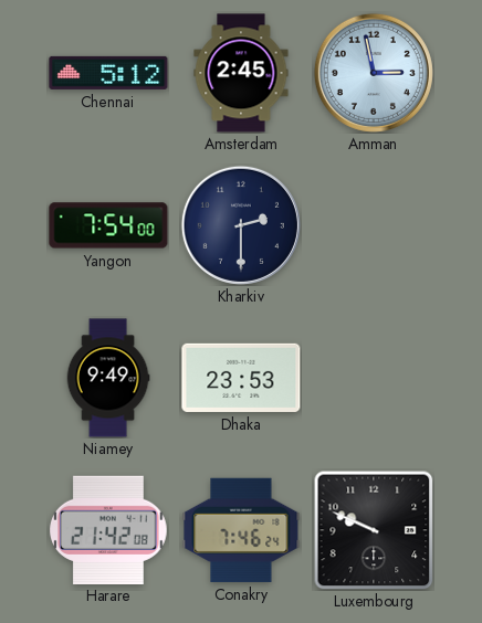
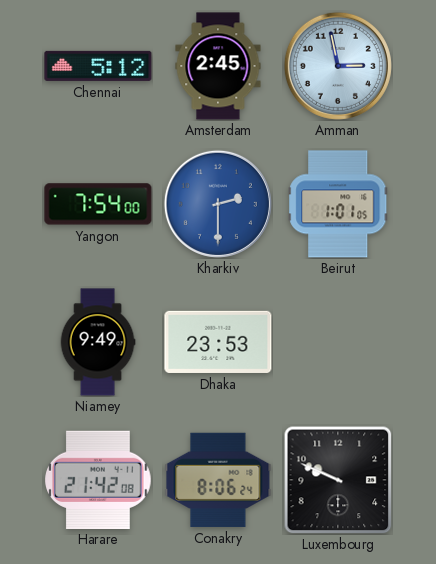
Kharkiv dial: navy -> blue (218, 204)
Beirut: none -> 1:01 (338, 204)
Conakry: 7:46 -> 8:06 (218, 480)
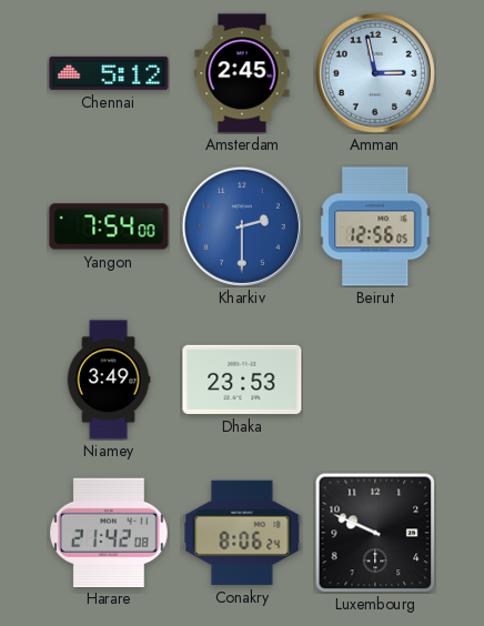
Beirut: 1:01 -> 12:56 (375, 226)
Niamey: 9:49 -> 3:49 (109, 380)
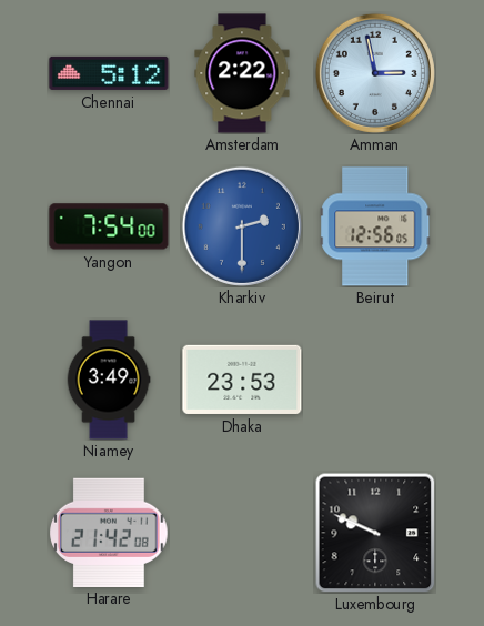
Amsterdam: 2:45 -> 2:22 (242, 73)
Conakry: 8:06 -> none (242, 533)
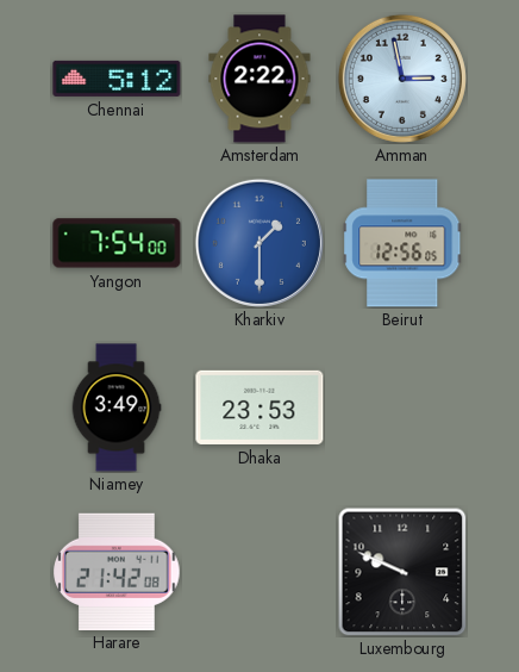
Kharkiv: 2:30 -> 1:30 (259, 243)
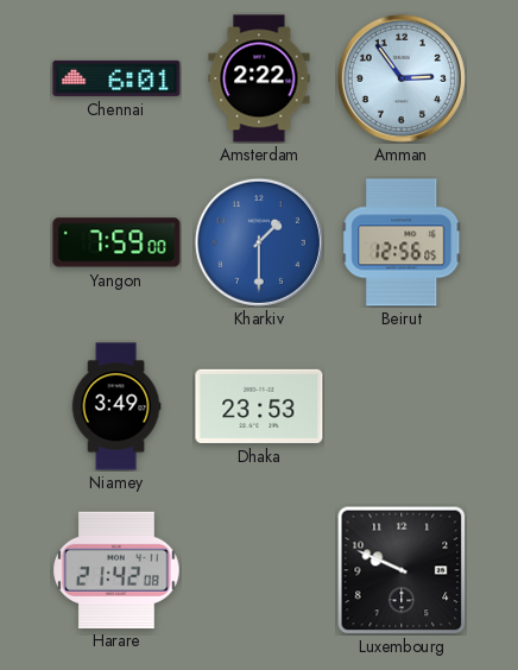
Chennai: 5:12 -> 6:01 (116, 78)
Amman: 2:58 -> 2:54 (402, 78)
Yangon: 7:54 -> 7:59 (116, 242)
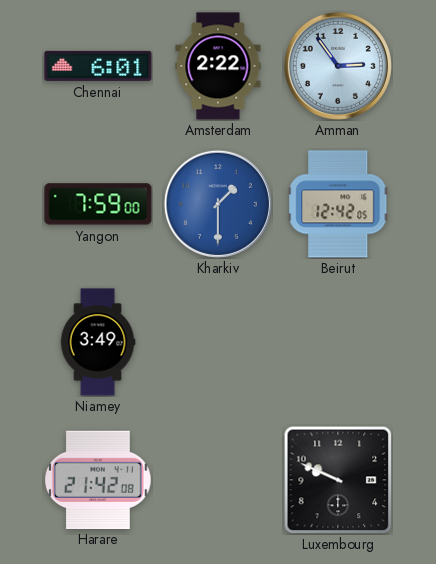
Beirut: 12:56 -> 12:42 (338, 204)
Dhaka: 23:53 -> none (259, 406)
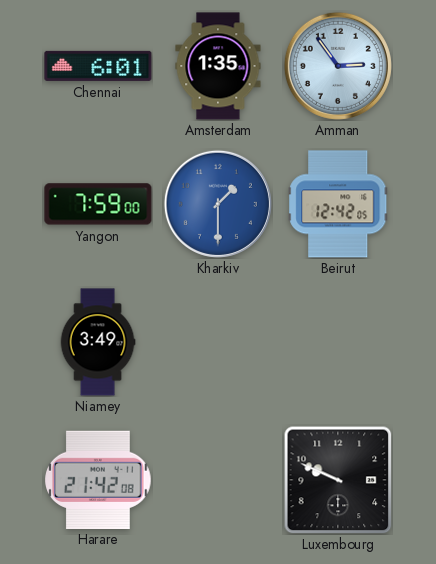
Amsterdam: 2:22 -> 1:35 (218, 66)
